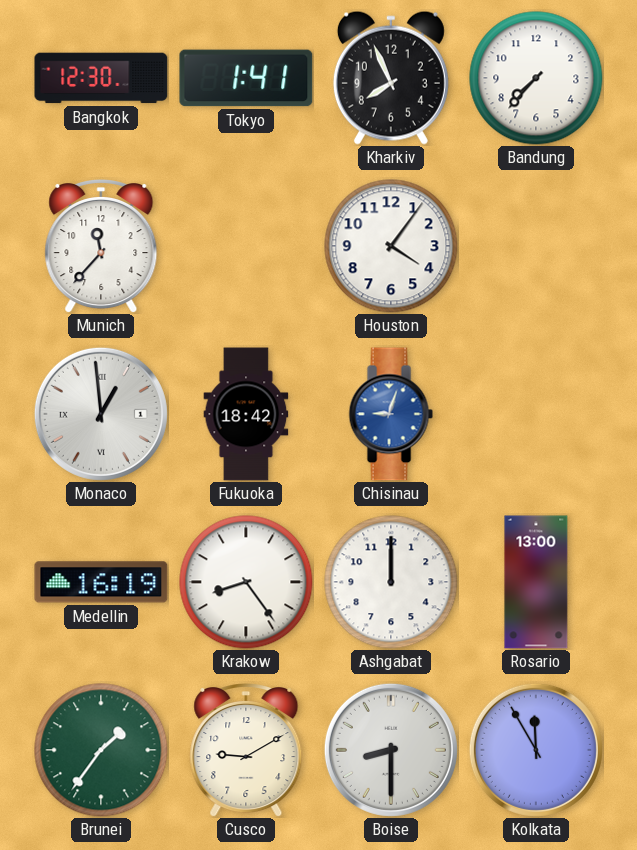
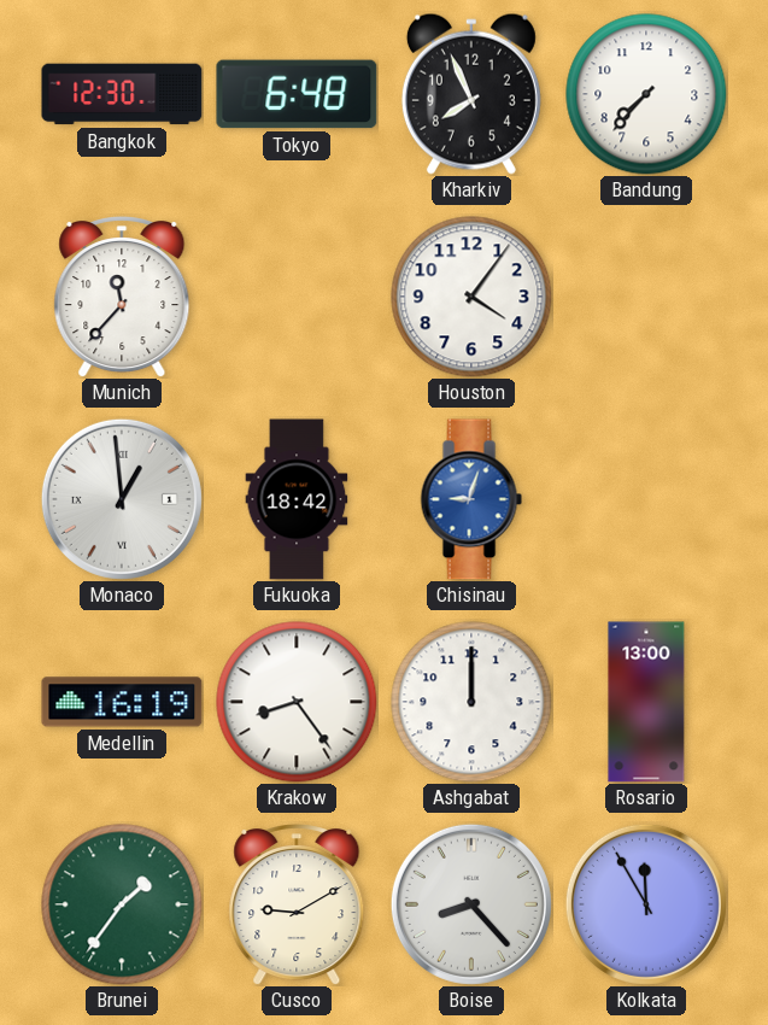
Tokyo: 1:41 -> 6:48 (297, 94)
Boise: 8:30 -> 8:23 (471, 904)
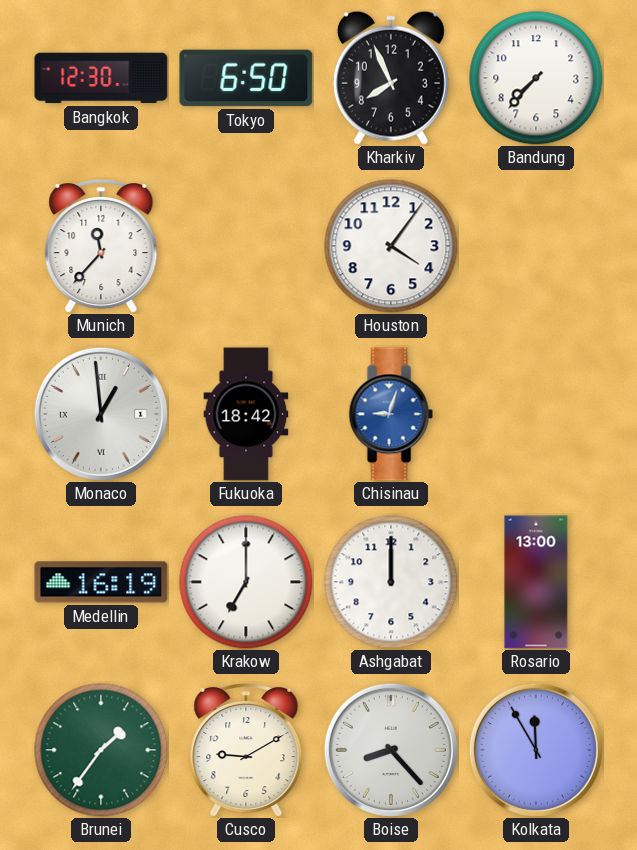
Tokyo: 6:48 -> 6:50 (246, 78)
Krakow: 8:24 -> 7:00 (246, 582)
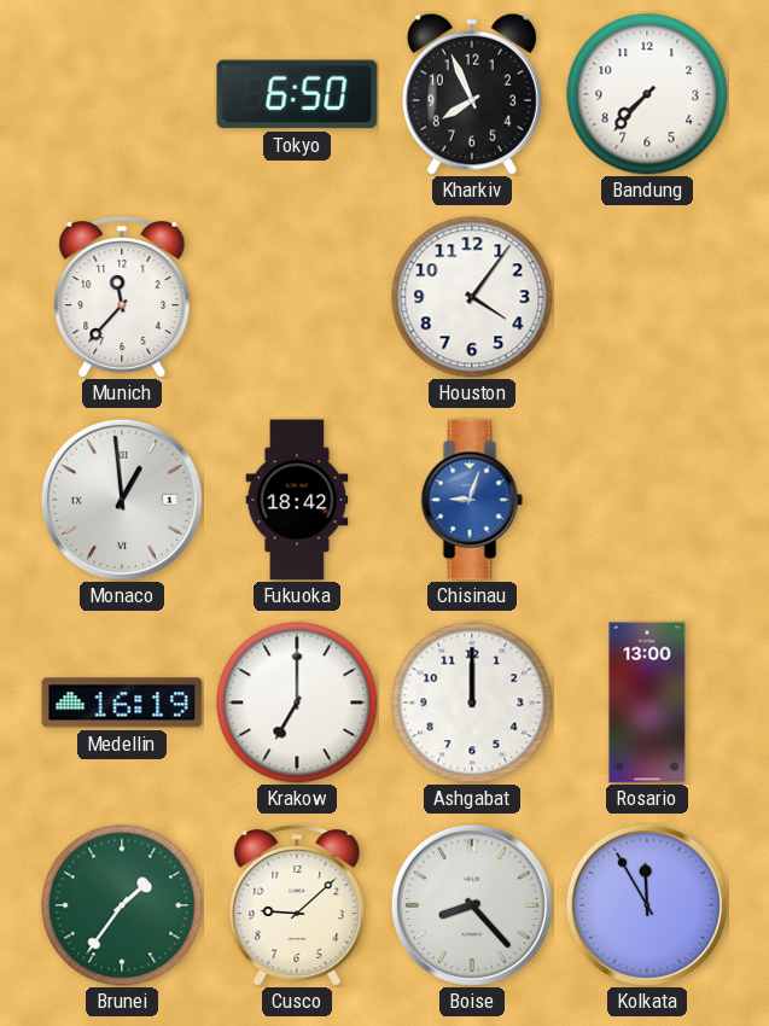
Bangkok: 12:30 -> none (101, 78)
Cusco: 9:10 -> 9:08 (297, 907)
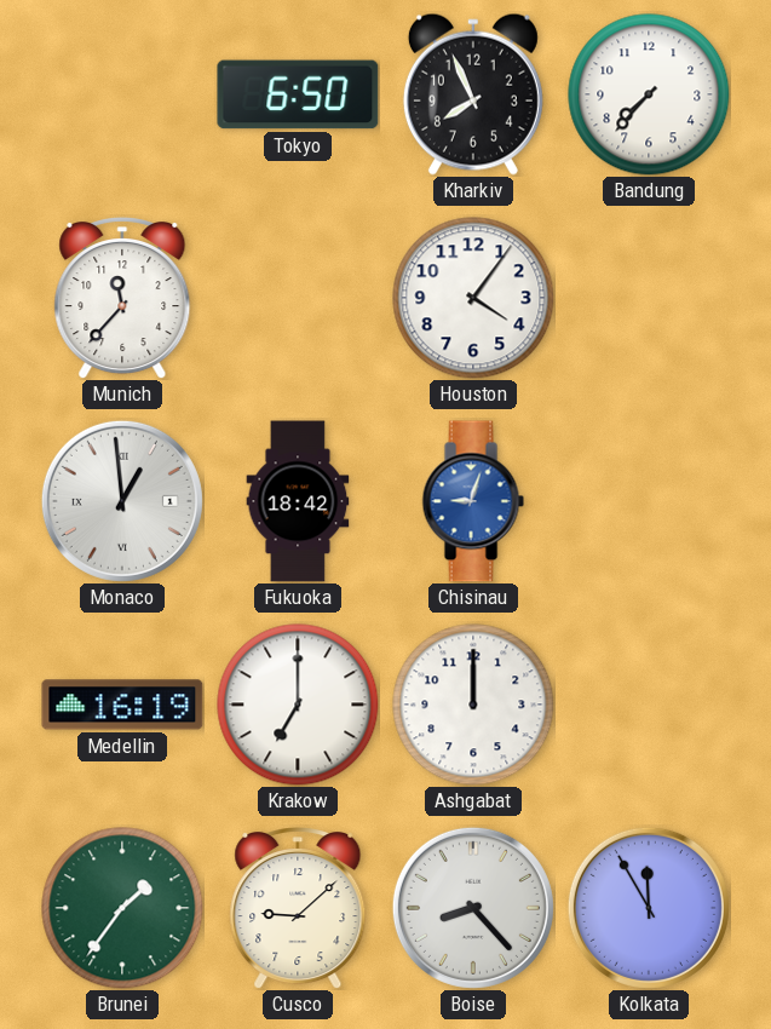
Rosario: 13:00 -> none (647, 703)
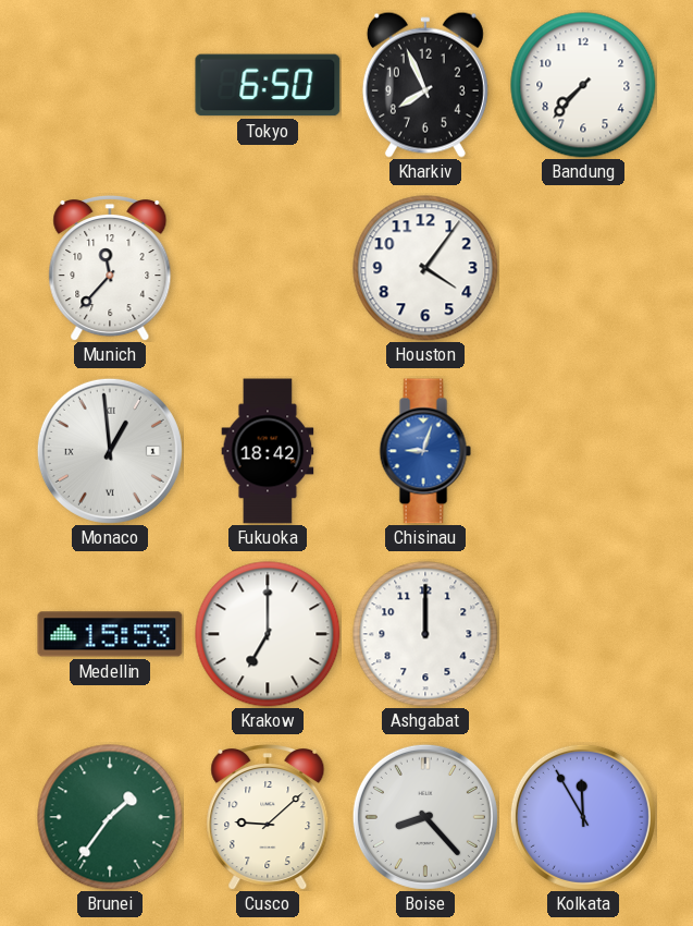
Medellin: 16:19 -> 15:53 (110, 634)
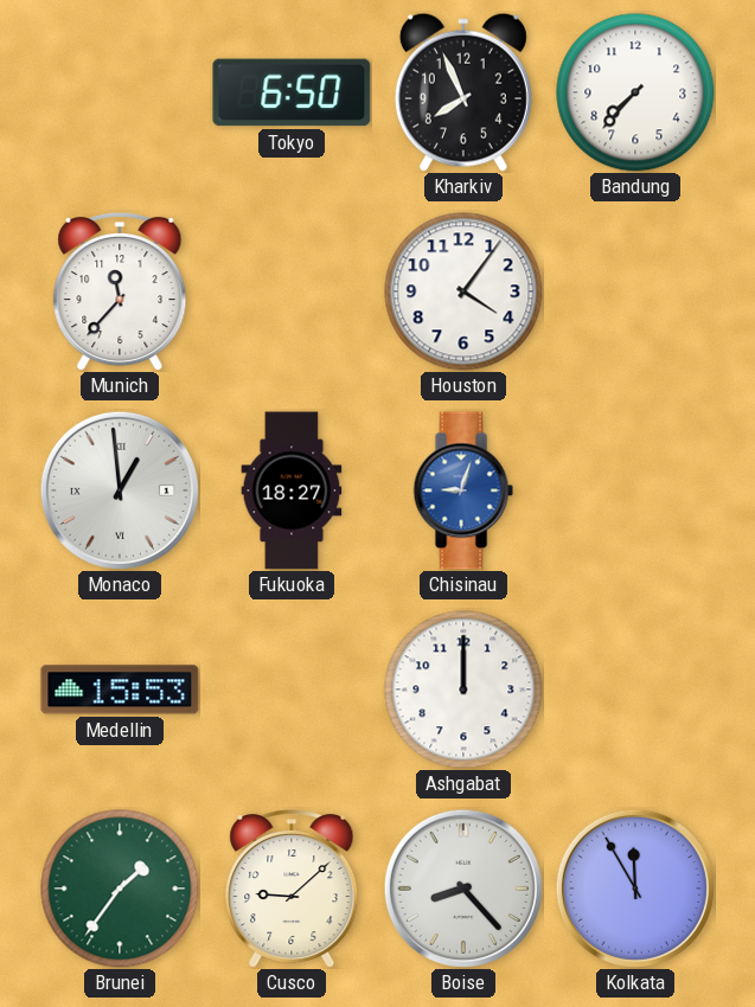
Fukuoka: 18:42 -> 18:27 (292, 490)
Krakow: 7:00 -> none (268, 634)
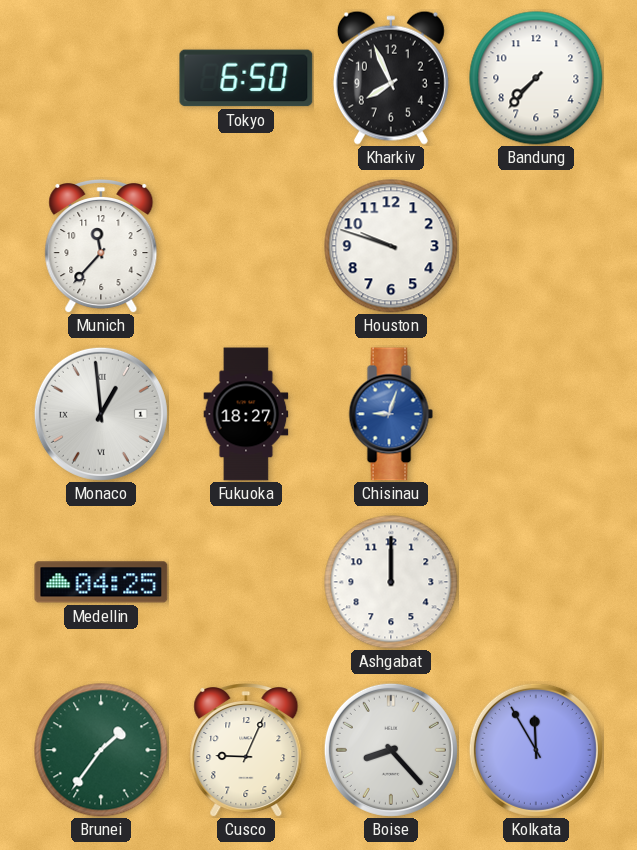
Houston: 4:06 -> 9:48 (391, 246)
Medellin: 15:53 -> 04:25 (101, 582)
Cusco: 9:08 -> 9:04 (246, 751)
